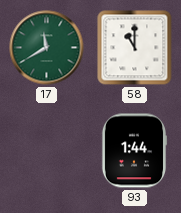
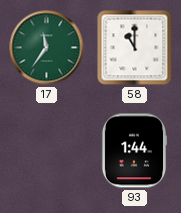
17: 11:40 -> 11:36 (47, 48)
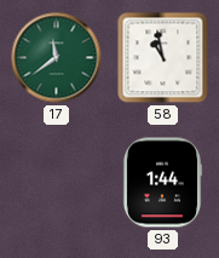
17: 11:36 -> 11:39 (57, 58)
58: 11:00 -> 10:58 (163, 58)
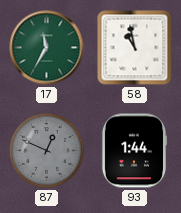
17: 11:39 -> 11:35 (47, 48)
87: none -> 12:49 (47, 151)
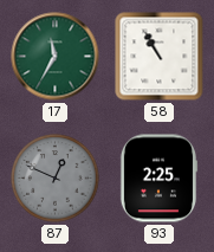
58: 10:58 -> 10:55 (160, 57)
93: 1:44 -> 2:25 (158, 179)
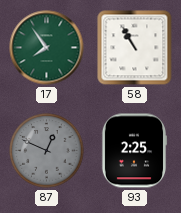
17: 11:35 -> 7:54 (47, 48)
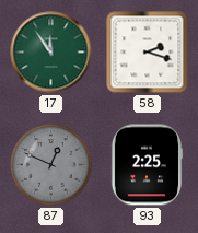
17: 7:54 -> 11:54 (51, 53)
58: 10:55 -> 2:18 (148, 53)
